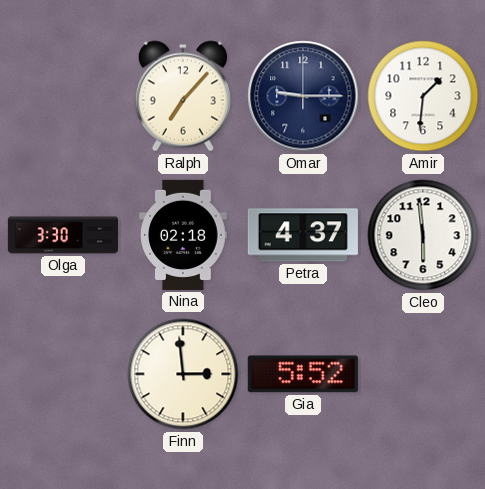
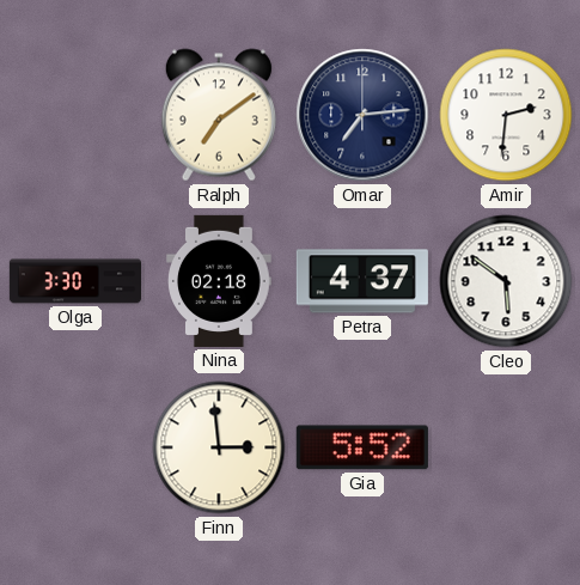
Ralph: 7:07 -> 7:09 (219, 115)
Omar: 9:15 -> 7:14 (362, 115)
Amir: 1:31 -> 2:31 (506, 115)
Cleo: 5:59 -> 5:51 (506, 281)
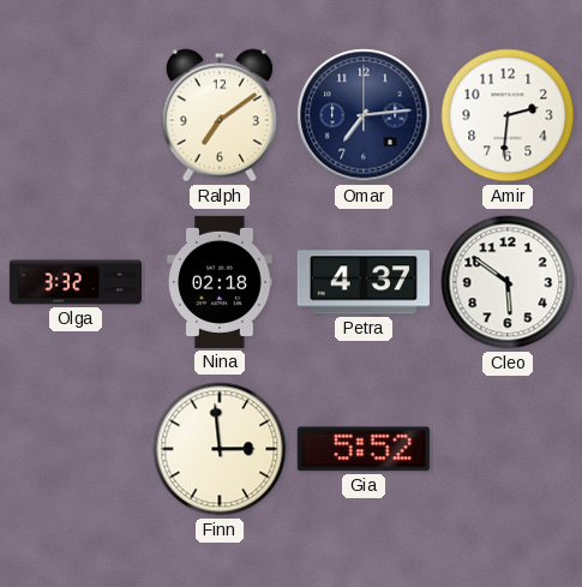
Olga: 3:30 -> 3:32 (74, 282)
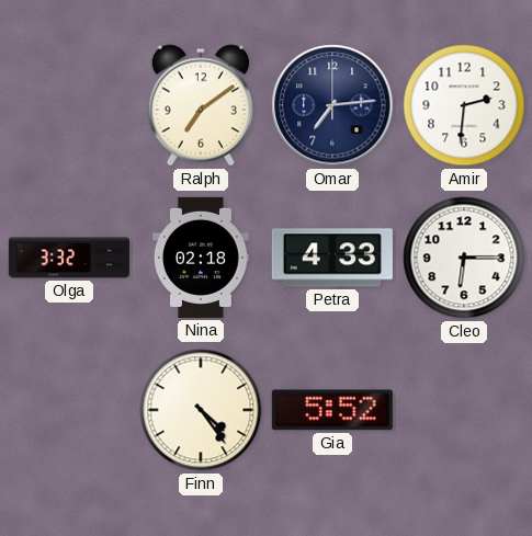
Petra: 4:37 -> 4:33 (332, 258)
Cleo: 5:51 -> 6:15 (464, 258)
Finn: 2:59 -> 4:24 (201, 410)
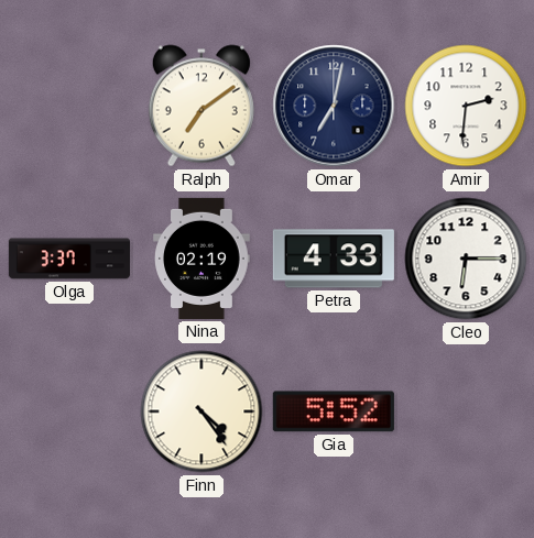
Omar: 7:14 -> 7:02 (334, 106)
Olga: 3:32 -> 3:37 (68, 259)
Nina: 02:18 -> 02:19 (201, 259)
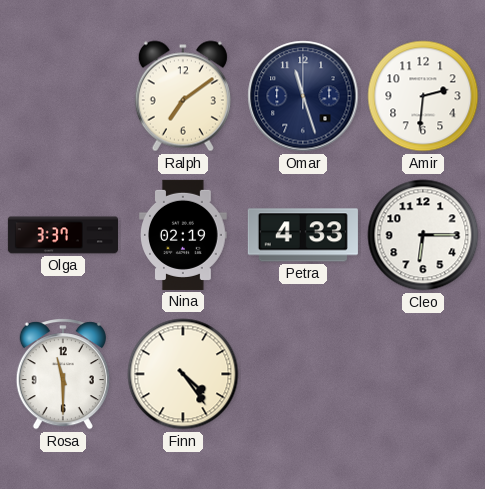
Omar: 7:02 -> 11:27 (303, 96)
Rosa: none -> 11:30 (63, 374)
Gia: 5:52 -> none (334, 411)
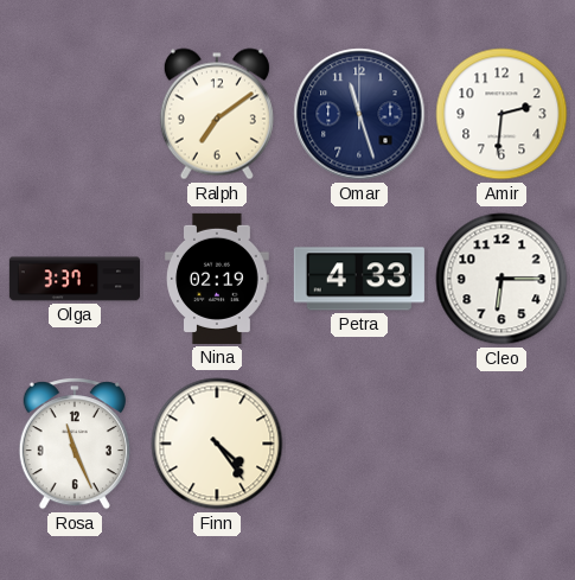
Rosa: 11:30 -> 11:26 (75, 444)
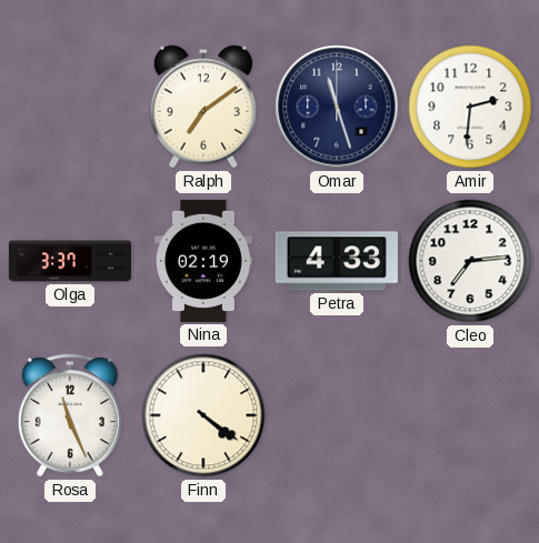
Cleo: 6:15 -> 7:14 (470, 261)
Finn: 4:24 -> 4:21 (203, 415)
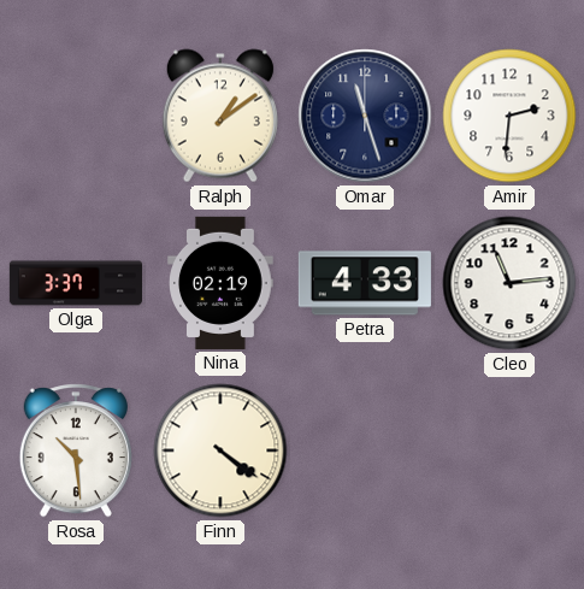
Ralph: 7:09 -> 1:09 (220, 116)
Cleo: 7:14 -> 11:14 (509, 283)
Rosa: 11:26 -> 10:29 (76, 450)
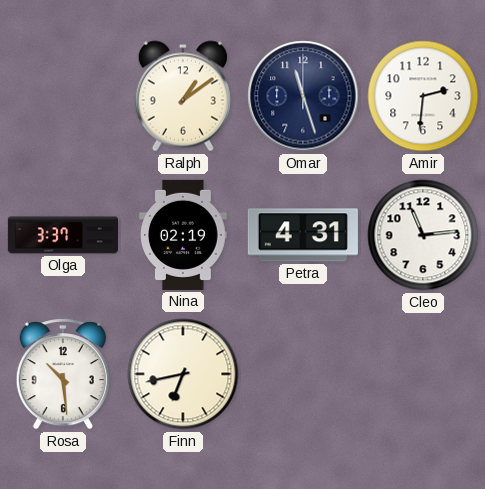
Petra: 4:33 -> 4:31 (303, 235)
Finn: 4:21 -> 6:43 (183, 374)
